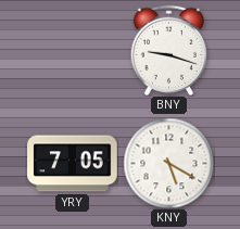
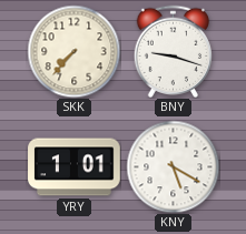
SKK: none -> 7:37 (73, 51)
YRY: 7:05 -> 1:01 (75, 167)
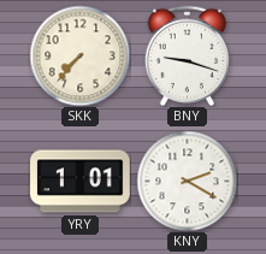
KNY: 5:20 -> 2:20 (187, 181)
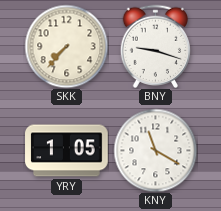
YRY: 1:01 -> 1:05 (67, 151)
KNY: 2:20 -> 11:20 (155, 150)
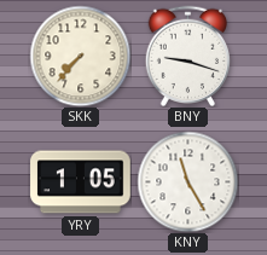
KNY: 11:20 -> 11:25 (187, 181)
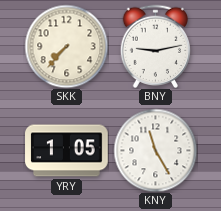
BNY: 9:18 -> 9:13 (156, 46)
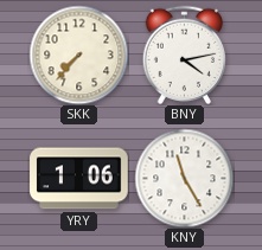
BNY: 9:13 -> 4:13 (185, 55)
YRY: 1:05 -> 1:06 (79, 179)
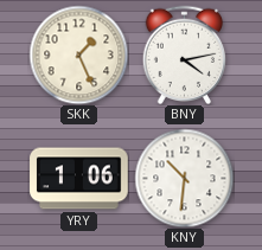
SKK: 7:37 -> 1:26 (78, 55)
KNY: 11:25 -> 10:31 (184, 178)
